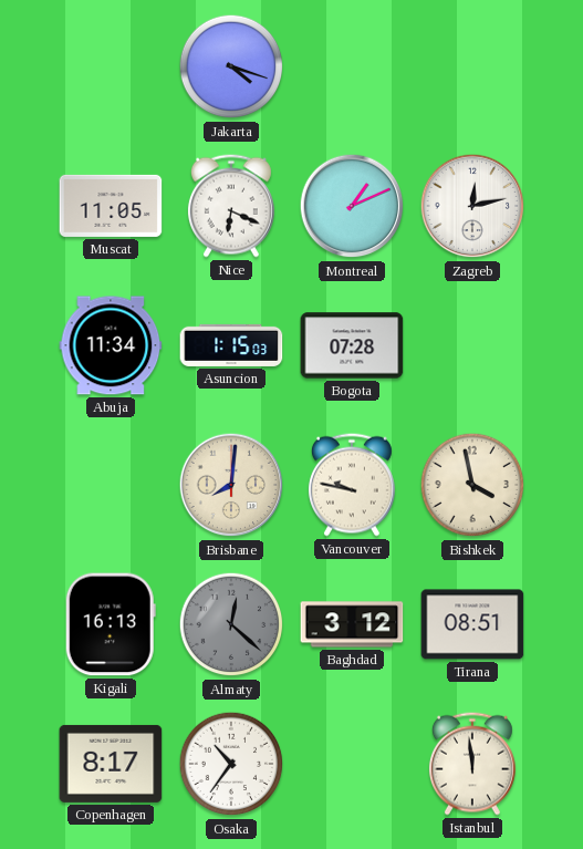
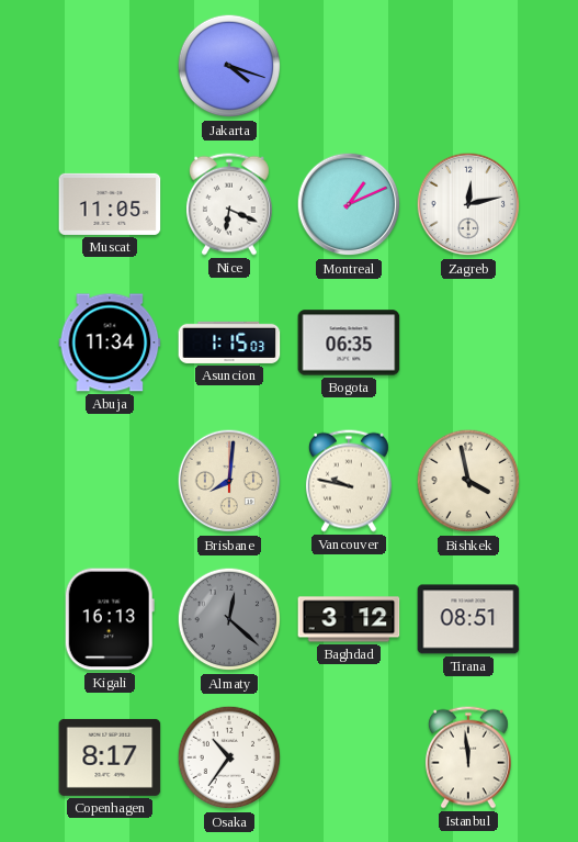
Bogota: 07:28 -> 06:35 (349, 343)
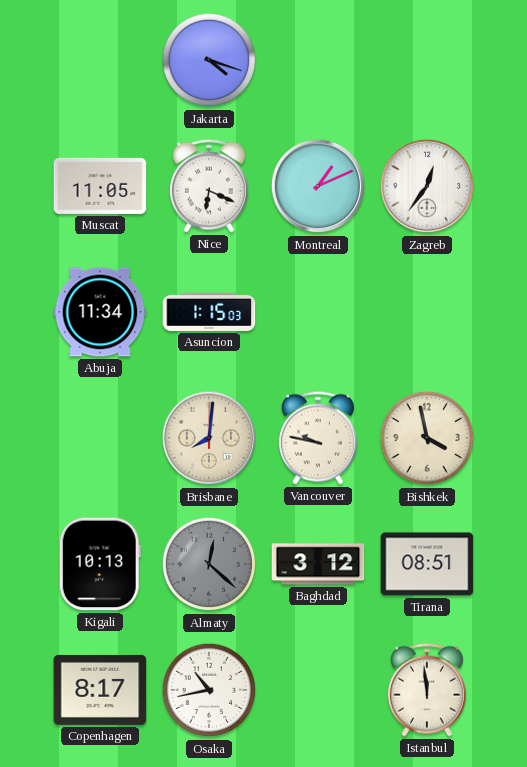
Zagreb: 12:13 -> 12:36 (427, 186)
Bogota: 06:35 -> none (349, 343)
Kigali: 16:13 -> 10:13 (100, 564)
Osaka: 10:36 -> 10:43 (209, 690)
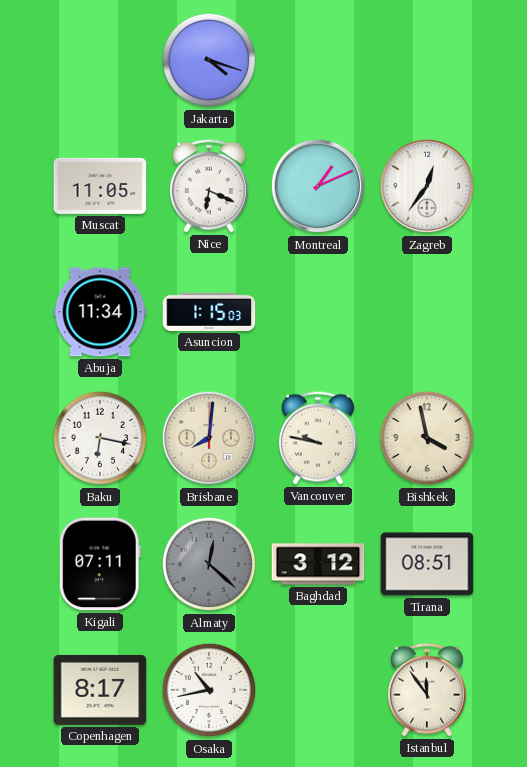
Baku: none -> 6:17 (100, 438)
Kigali: 10:13 -> 07:11 (100, 564)
Istanbul: 11:59 -> 11:54 (427, 690)
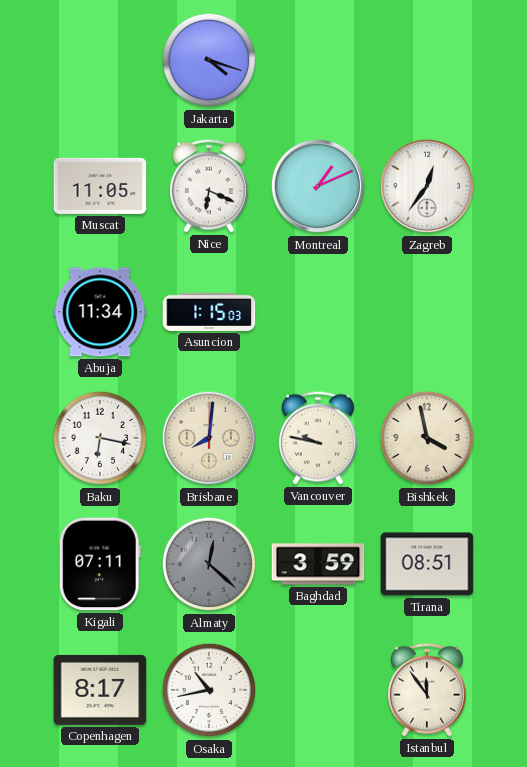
Baghdad: 3:12 -> 3:59 (318, 564)
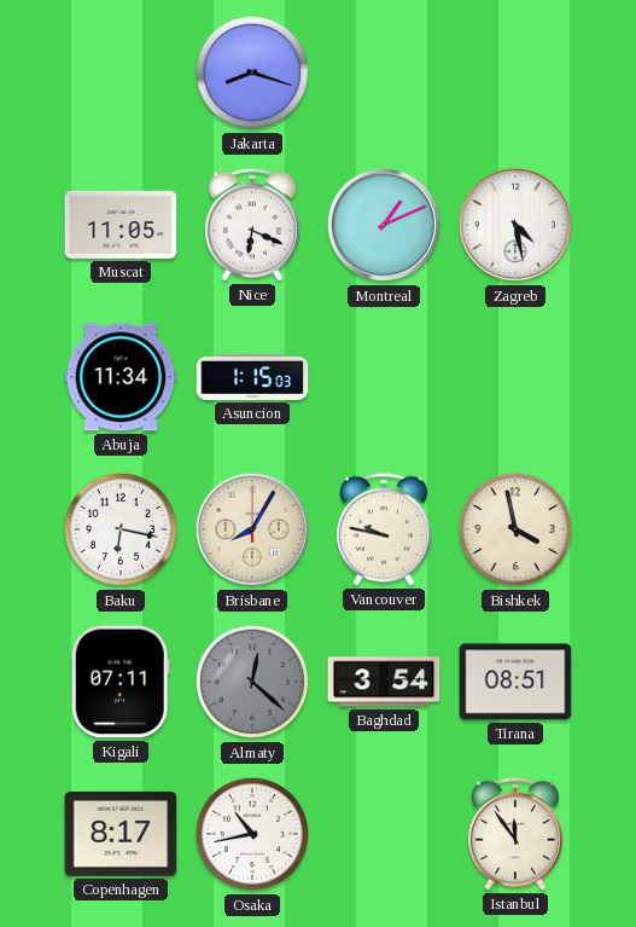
Jakarta: 4:18 -> 8:18 (252, 73)
Zagreb: 12:36 -> 4:28 (515, 225)
Brisbane: 8:01 -> 8:05 (252, 529)
Baghdad: 3:59 -> 3:54 (384, 682)
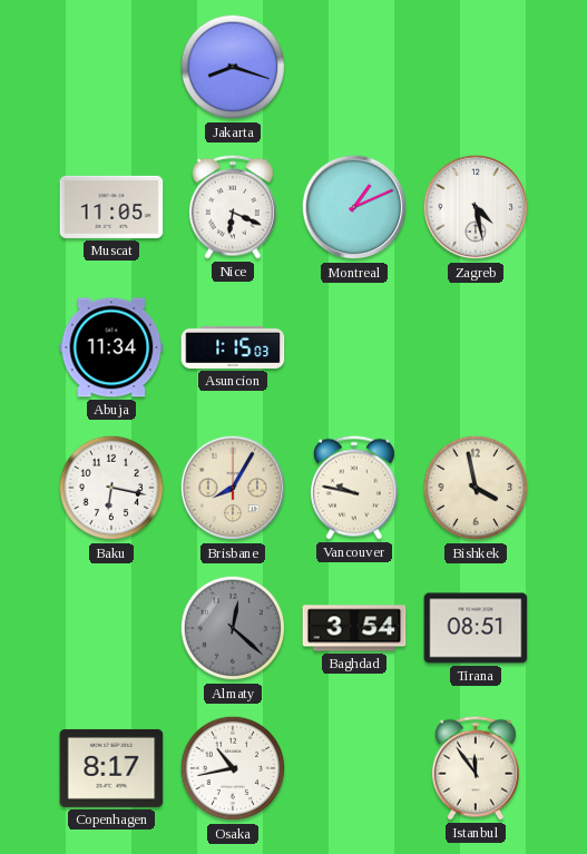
Kigali: 07:11 -> none (121, 682)
